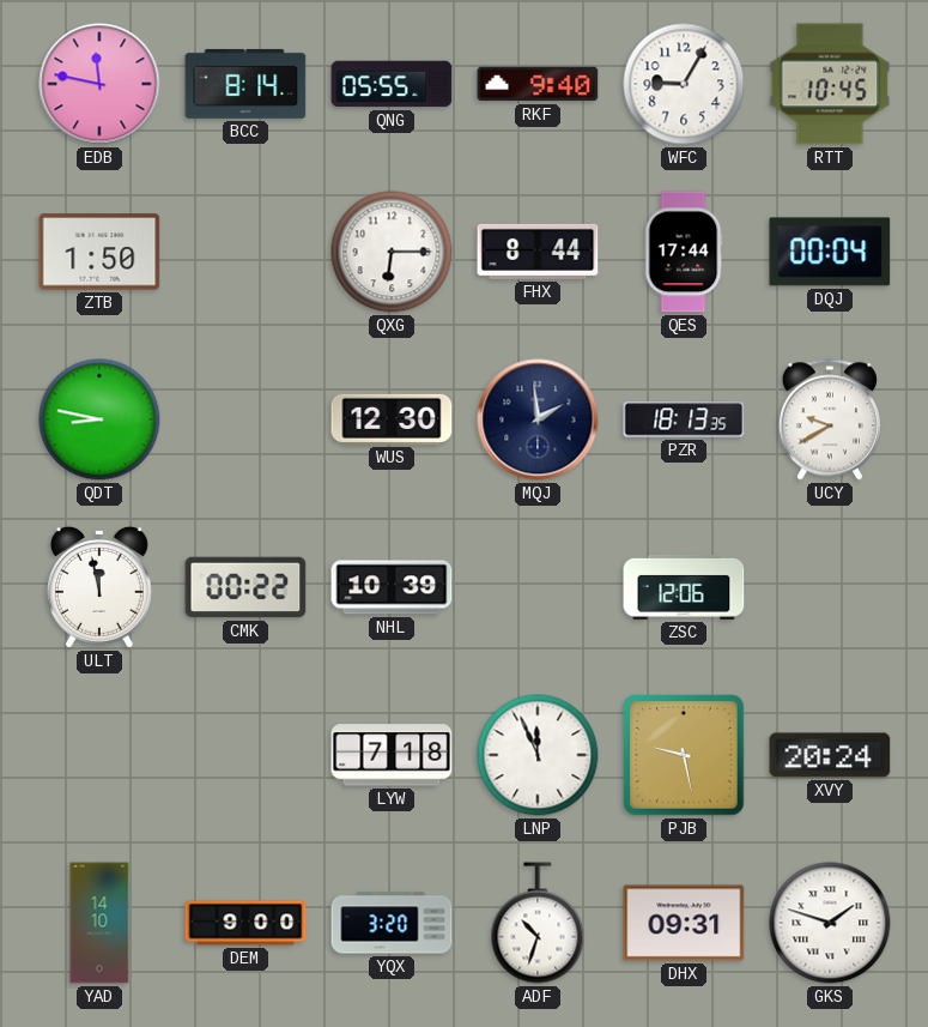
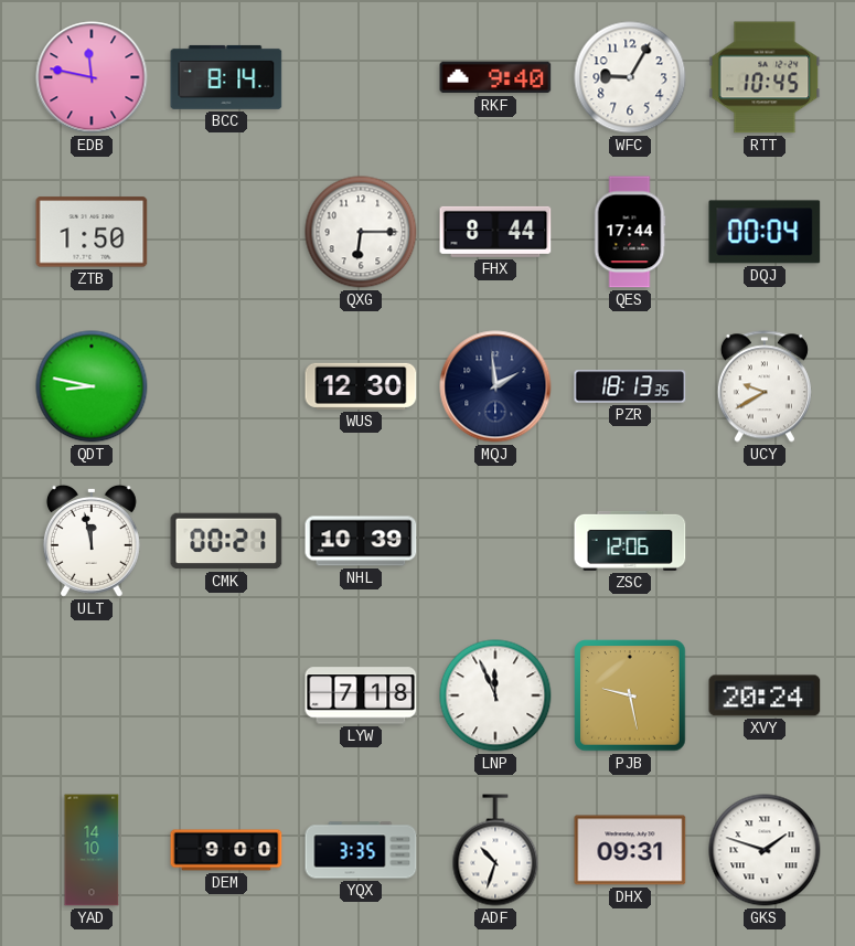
QNG: 05:55 -> none (392, 84)
CMK: 00:22 -> 00:21 (226, 541)
YQX: 3:20 -> 3:35 (361, 850)
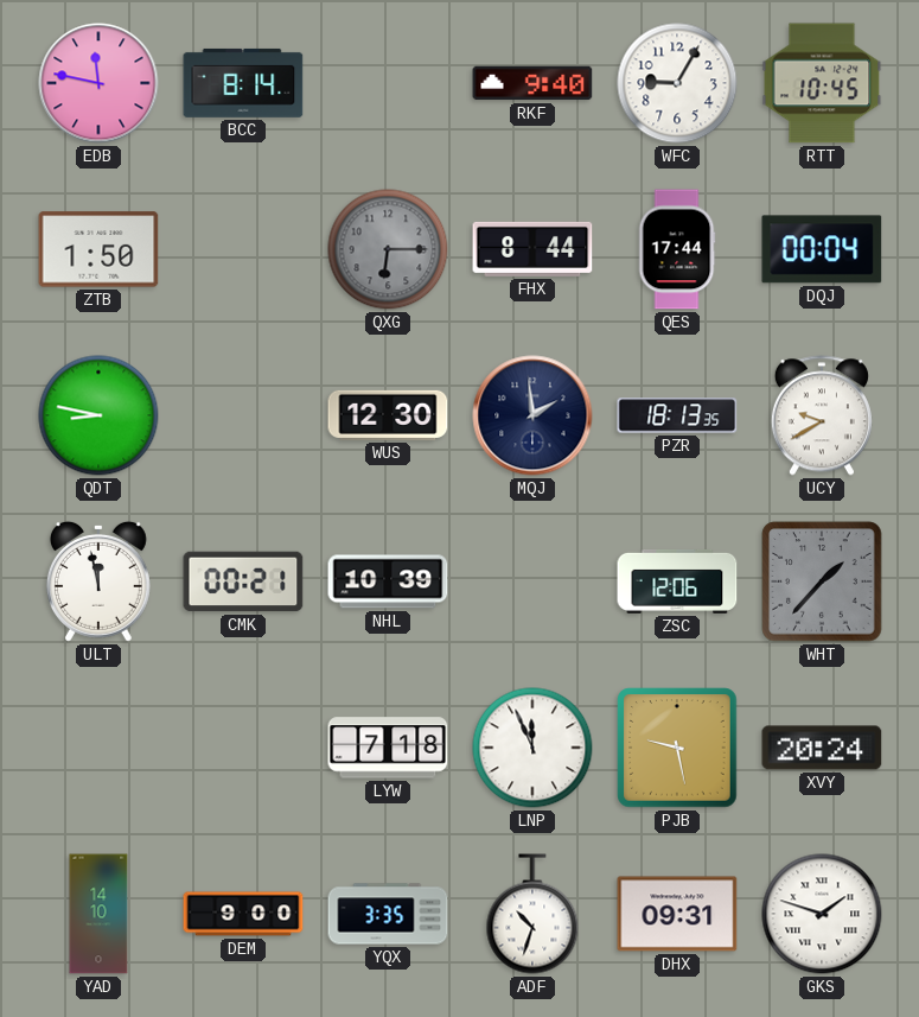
QXG dial: white -> grey (388, 249)
WHT: none -> 1:37 (822, 581)
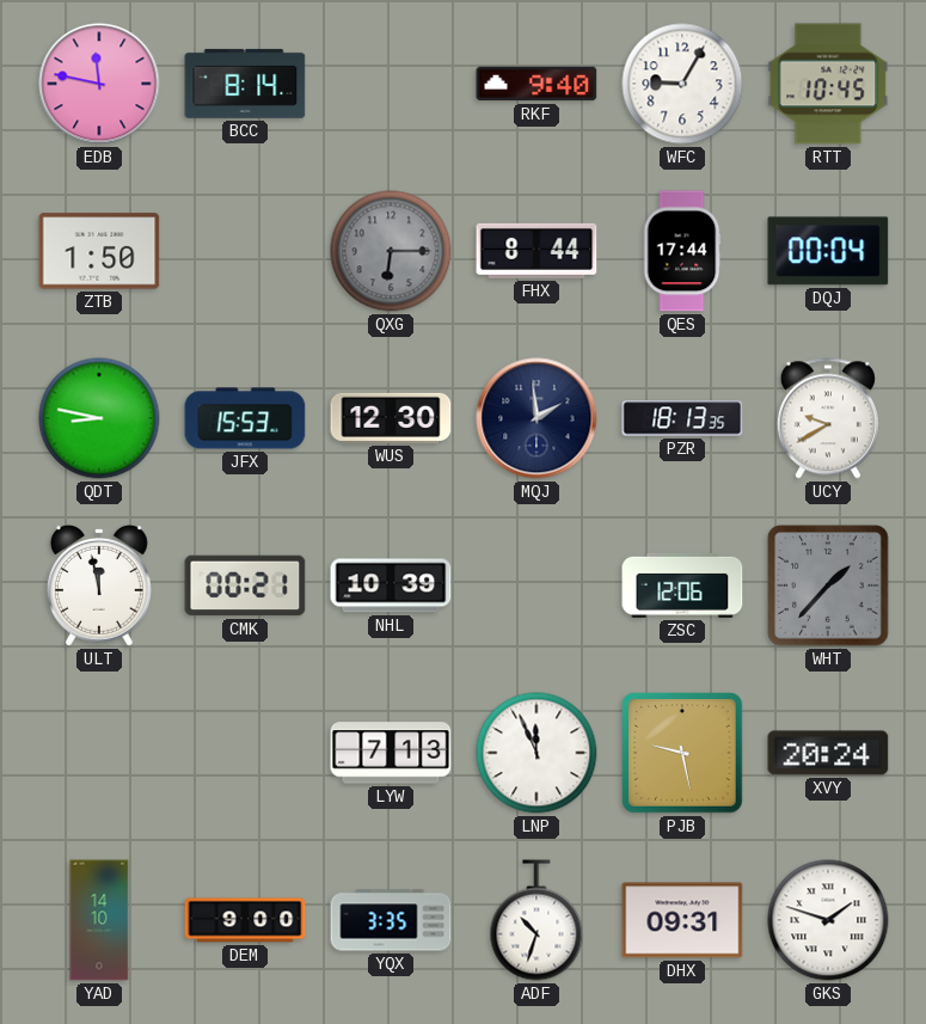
JFX: none -> 15:53 (245, 418)
LYW: 7:18 -> 7:13 (391, 753)
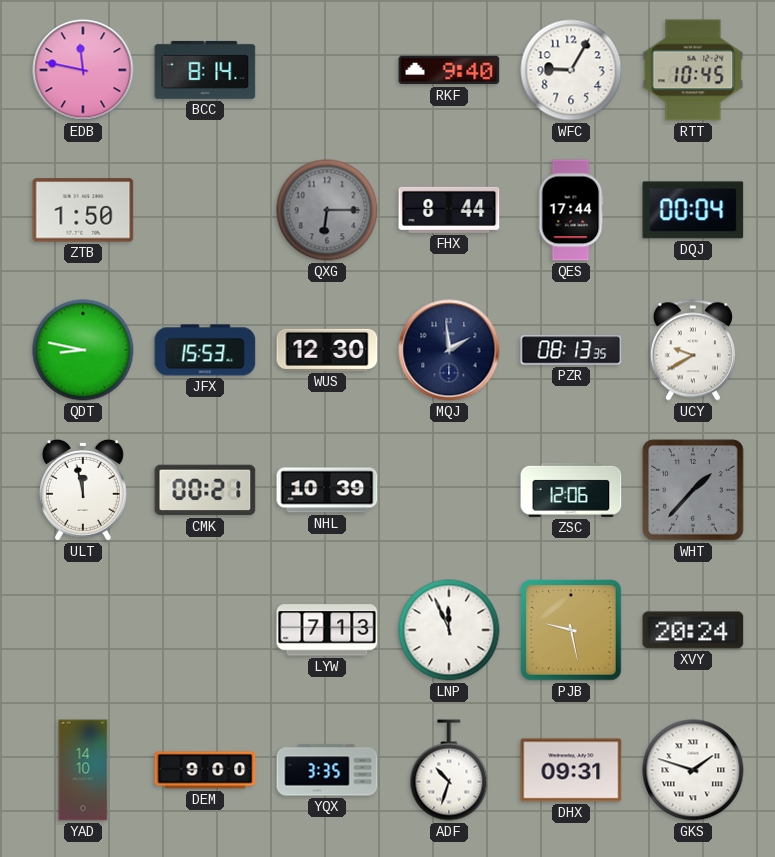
PZR: 18:13 -> 08:13 (571, 350)
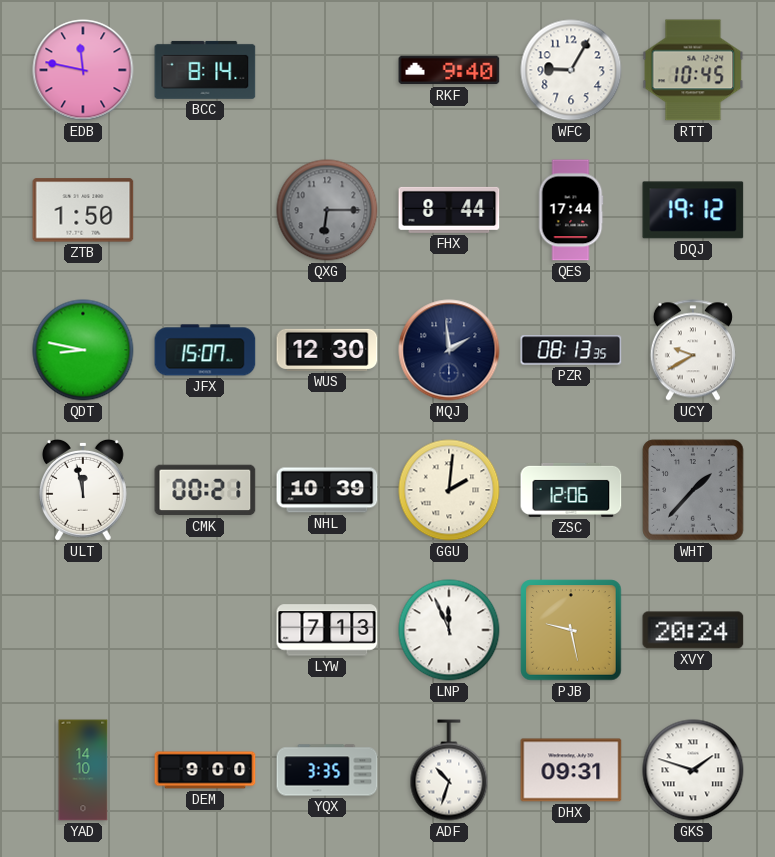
DQJ: 00:04 -> 19:12 (693, 210)
JFX: 15:53 -> 15:07 (205, 350)
GGU: none -> 2:01 (449, 490)
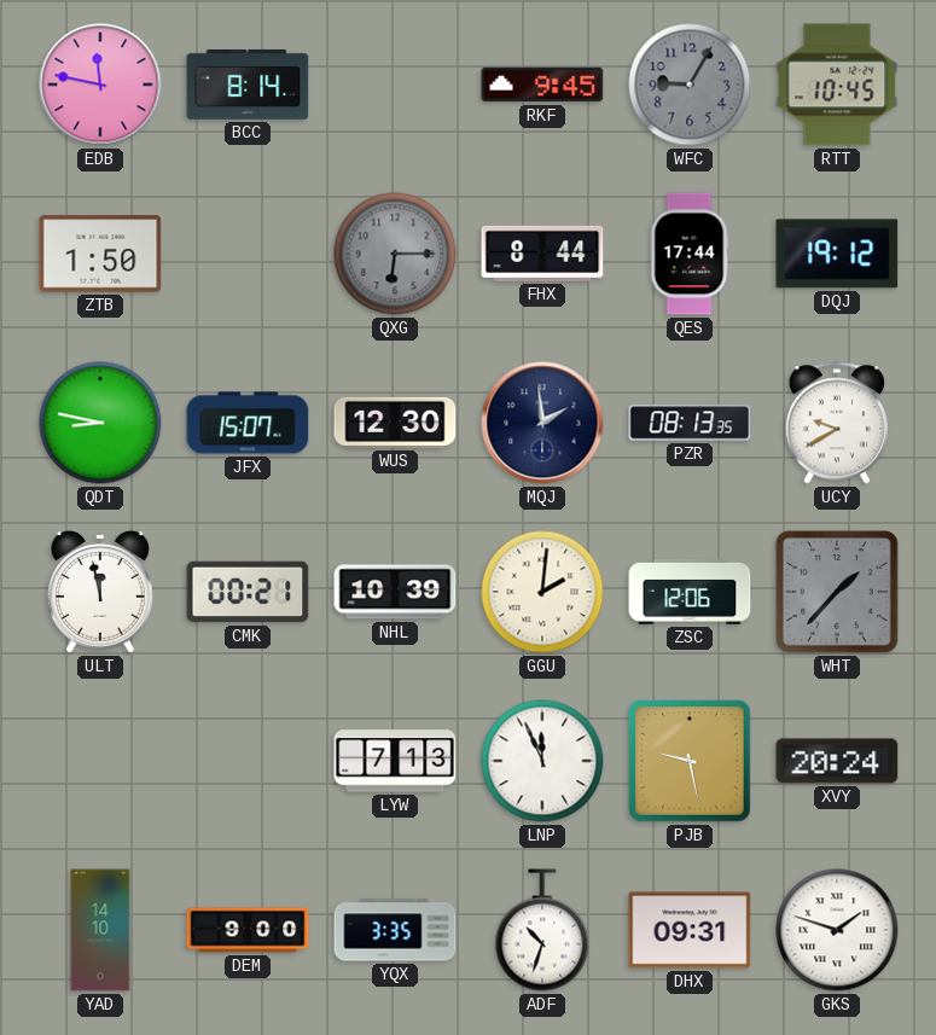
RKF: 9:40 -> 9:45 (542, 85)
WFC dial: white -> grey (690, 85)
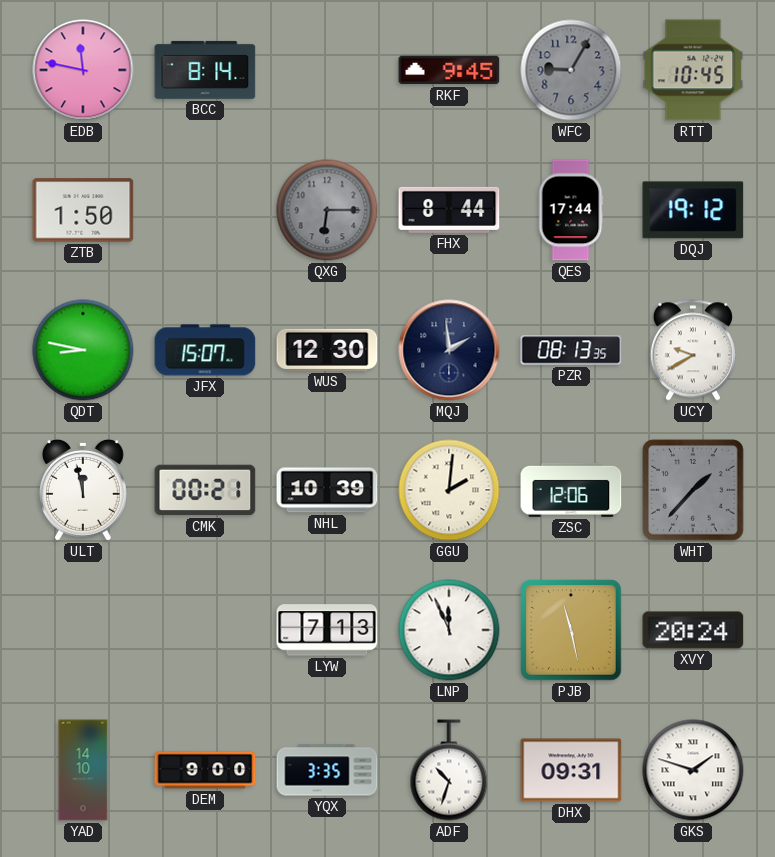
PJB: 9:28 -> 11:28 (571, 630)
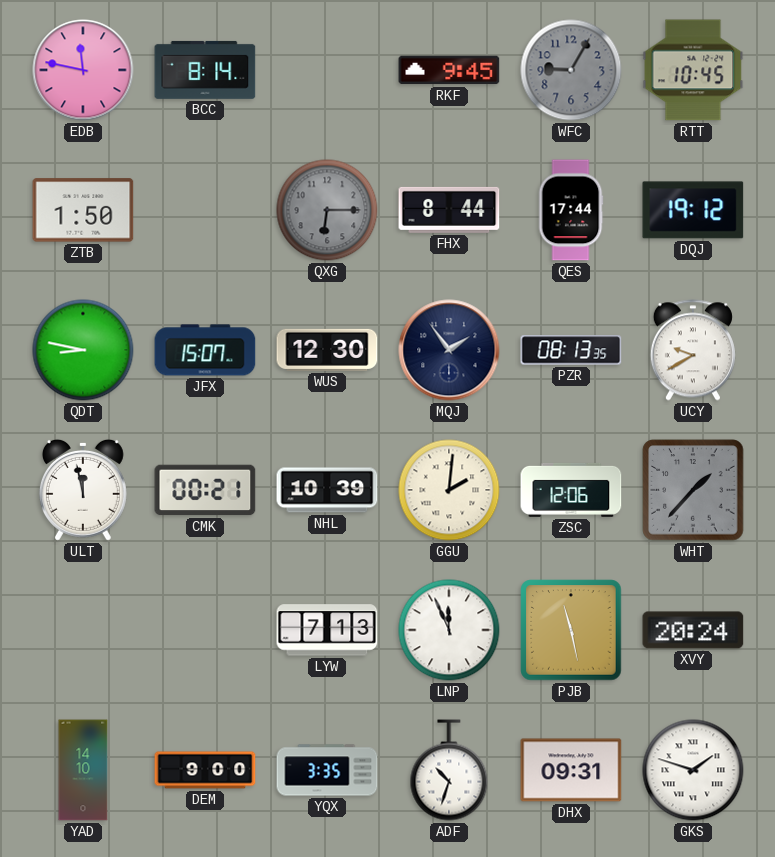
MQJ: 1:59 -> 1:54 (449, 350)
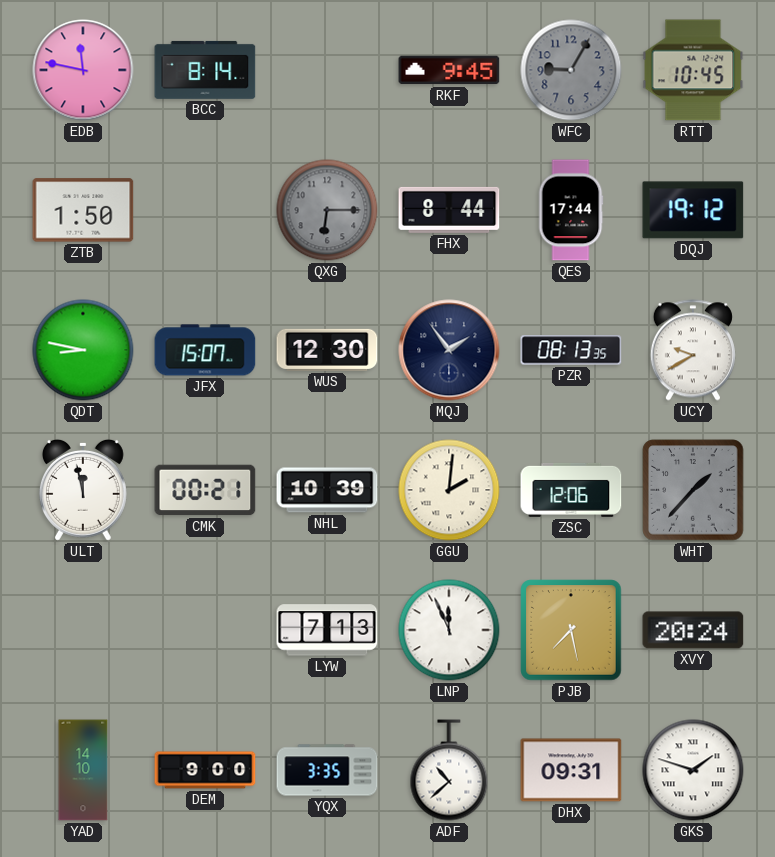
PJB: 11:28 -> 7:28 (571, 630)
ADF: 10:33 -> 10:38 (449, 770)
